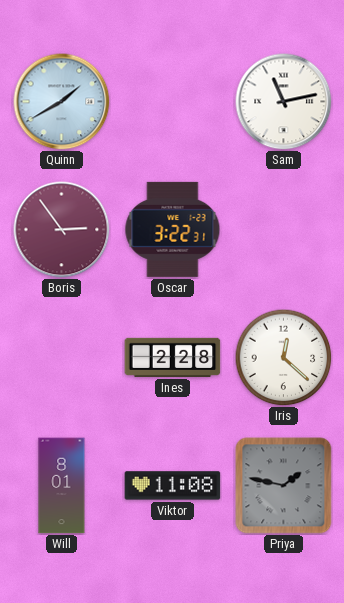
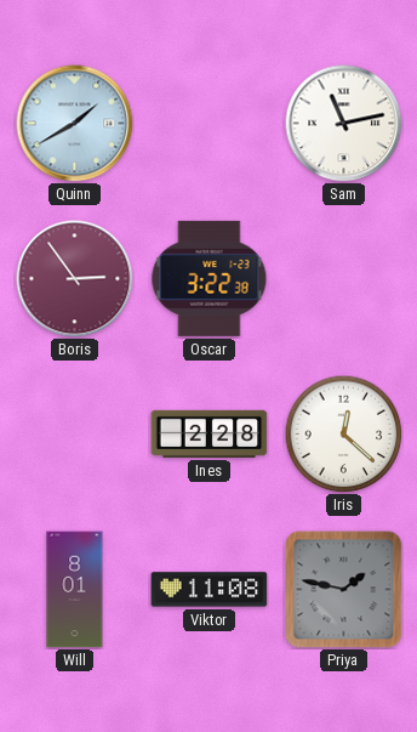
Oscar: 3:22:31 -> 3:22:38 (210, 278)
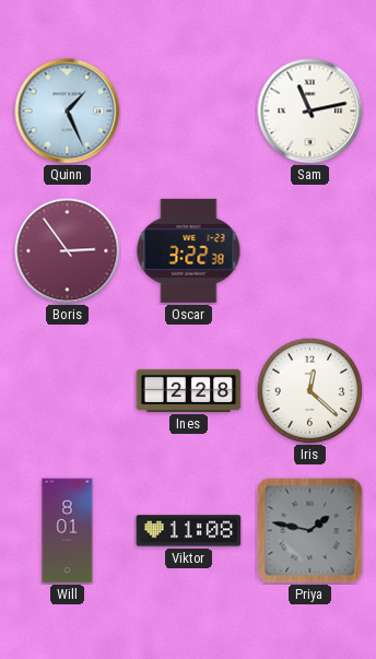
Quinn: 1:40 -> 1:26 (68, 111)
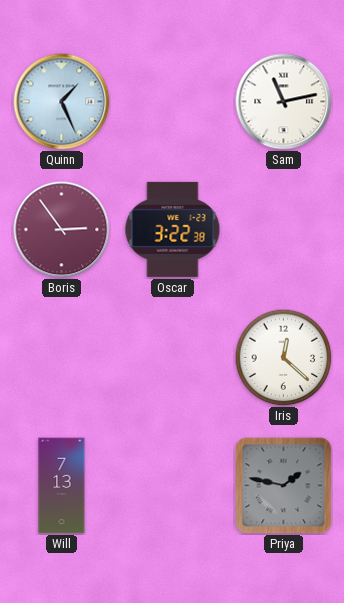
Ines: 2:28 -> none (189, 390)
Will: 8:01 -> 7:13 (62, 486)
Viktor: 11:08 -> none (189, 531)
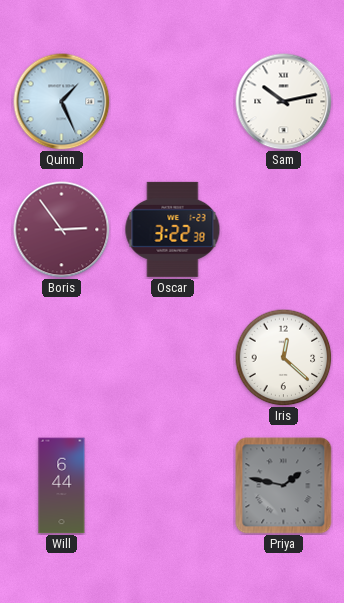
Sam: 11:13 -> 10:13 (284, 102)
Will: 7:13 -> 6:44 (62, 486)
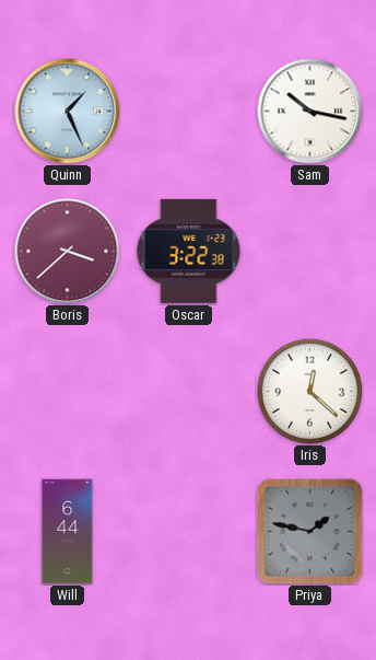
Sam: 10:13 -> 10:17 (310, 112)
Boris: 2:54 -> 3:38 (68, 252)
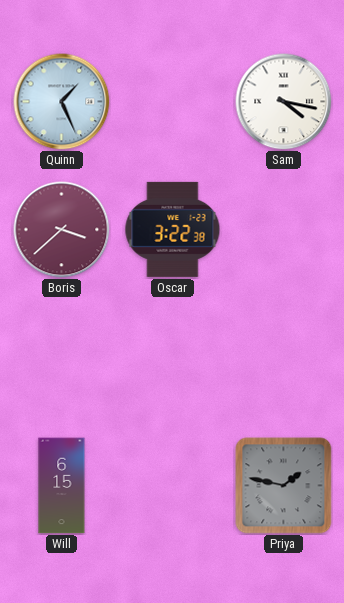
Sam: 10:17 -> 4:17 (284, 102)
Iris: 12:22 -> none (309, 391)
Will: 6:44 -> 6:15 (62, 486)
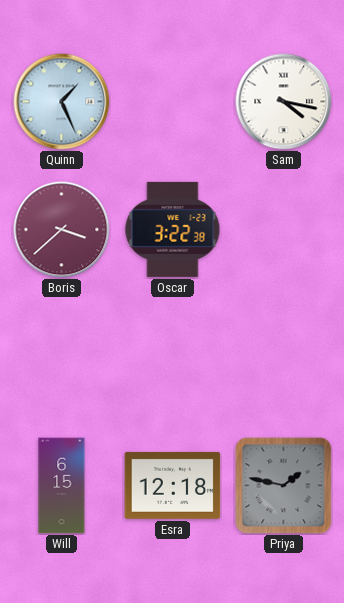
Esra: none -> 12:18 (173, 485)
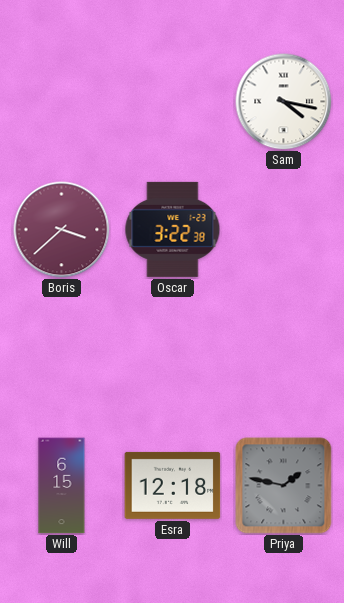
Quinn: 1:26 -> none (62, 102)
